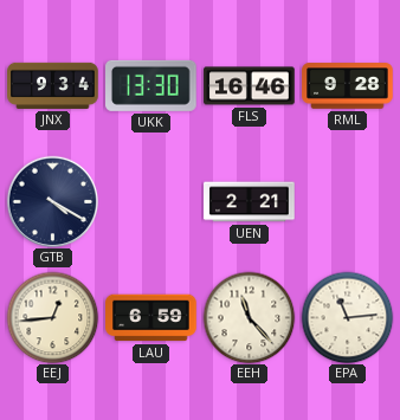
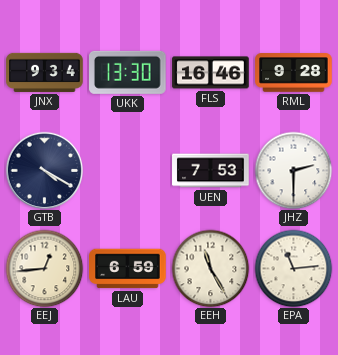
UEN: 2:21 -> 7:53 (211, 171)
JHZ: none -> 2:30 (293, 170)
EEH: 11:23 -> 11:25 (210, 268)
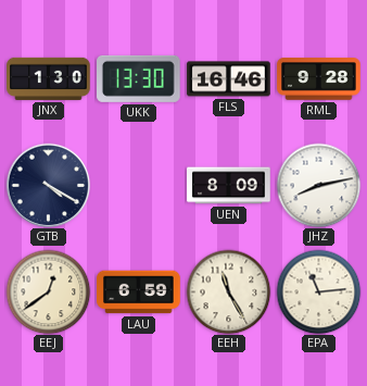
JNX: 9:34 -> 1:30 (49, 78)
UEN: 7:53 -> 8:09 (229, 186)
JHZ: 2:30 -> 8:13 (318, 185)
EEJ: 12:44 -> 12:39 (48, 291)
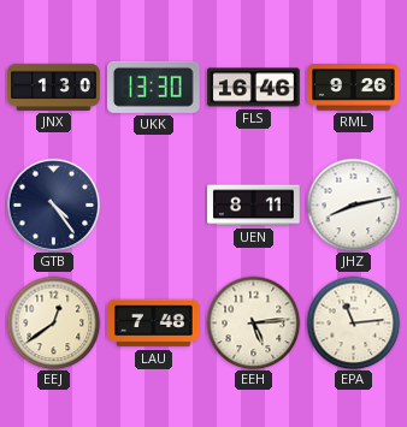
RML: 9:28 -> 9:26 (354, 88)
GTB: 4:20 -> 4:24 (53, 204)
UEN: 8:09 -> 8:11 (254, 206)
LAU: 6:59 -> 7:48 (154, 324)
EEH: 11:25 -> 5:14 (253, 322)
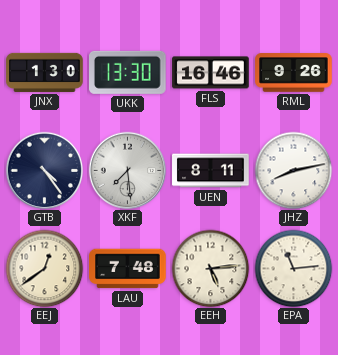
XKF: none -> 7:29 (127, 170)
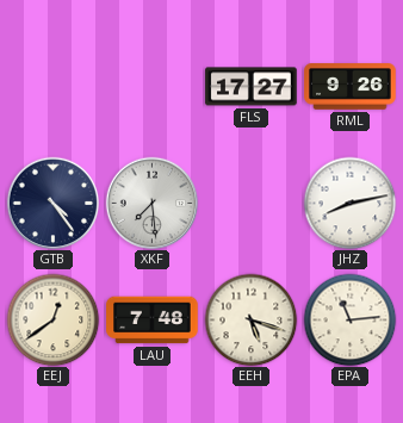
JNX: 1:30 -> none (45, 72)
UKK: 13:30 -> none (128, 72)
FLS: 16:46 -> 17:27 (252, 87)
UEN: 8:11 -> none (211, 171)
EEH: 5:14 -> 5:18 (250, 319)
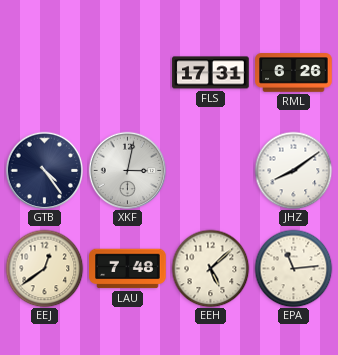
FLS: 17:27 -> 17:31 (211, 73)
RML: 9:26 -> 6:26 (294, 73)
XKF: 7:29 -> 3:02 (127, 170)
JHZ: 8:13 -> 8:09 (293, 170)
EEH: 5:18 -> 5:08 (210, 268)
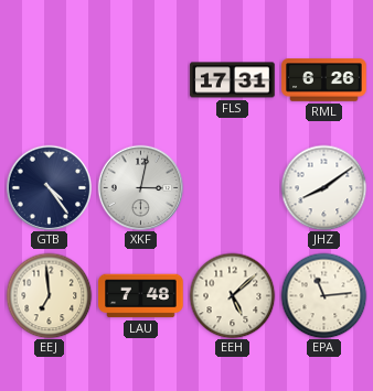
EEJ: 12:39 -> 6:59 (49, 295)
